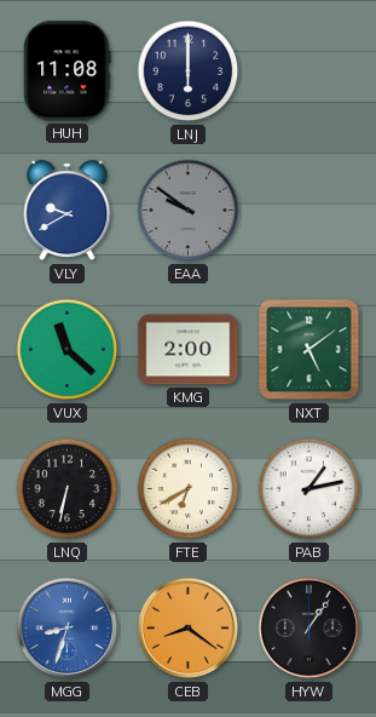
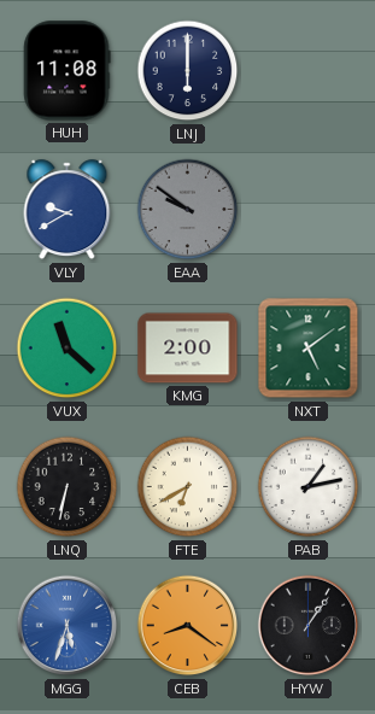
MGG: 8:33 -> 5:33 (68, 626)
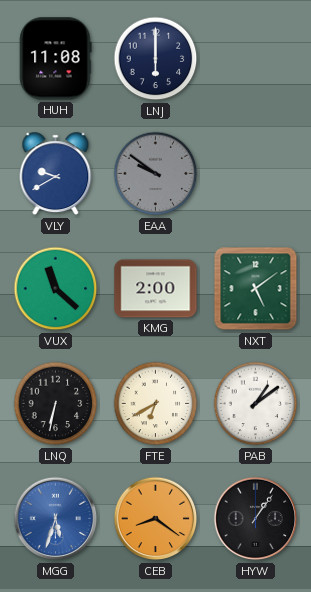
PAB: 1:13 -> 1:09 (256, 404)
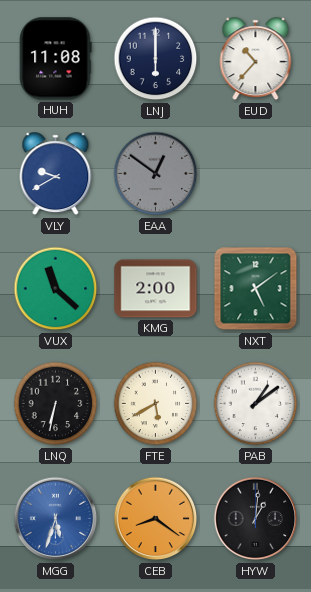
EUD: none -> 10:37 (256, 59)
EAA: 9:51 -> 12:51 (156, 174)
FTE: 6:40 -> 5:40 (156, 404)
HYW: 1:06 -> 1:01 (256, 519)
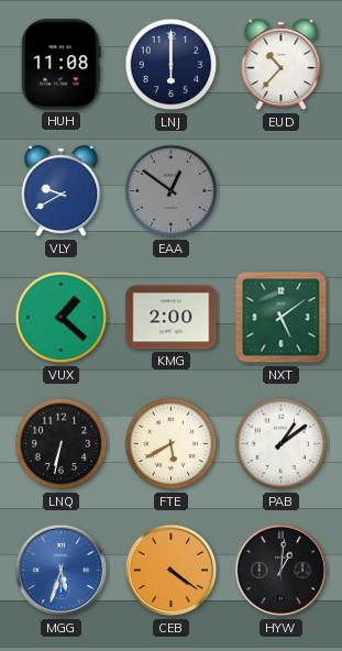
VUX: 11:22 -> 1:22 (62, 318)
CEB: 8:21 -> 4:21 (172, 571)
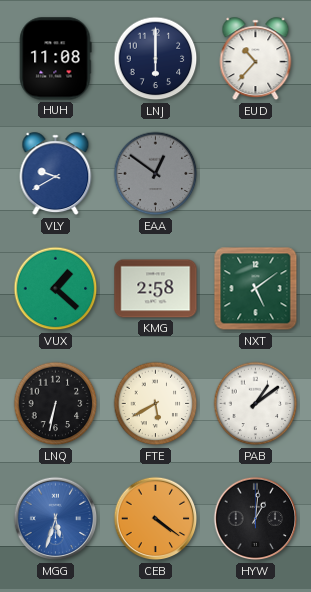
KMG: 2:00 -> 2:58 (156, 289)
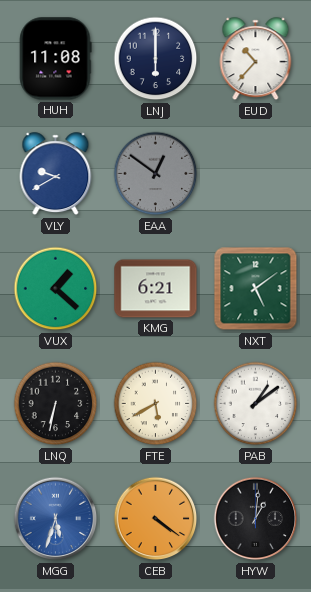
KMG: 2:58 -> 6:21 (156, 289)
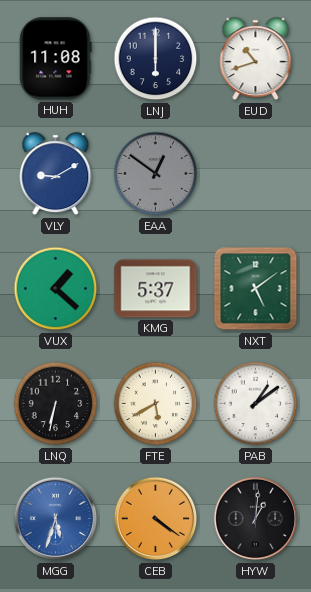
EUD: 10:37 -> 10:42 (256, 59)
VLY: 9:40 -> 9:10 (56, 174)
KMG: 6:21 -> 5:37 (156, 289)
